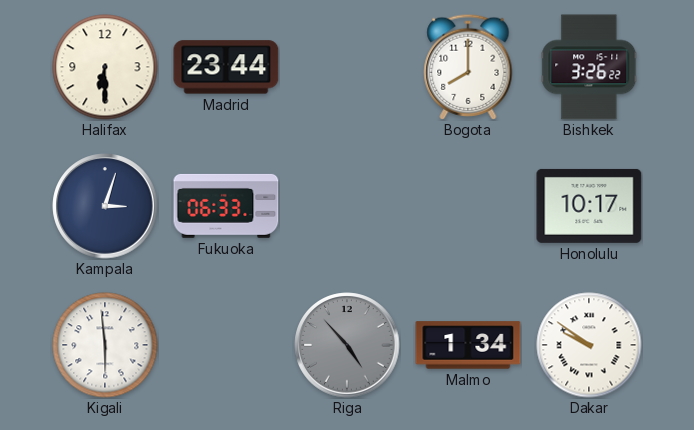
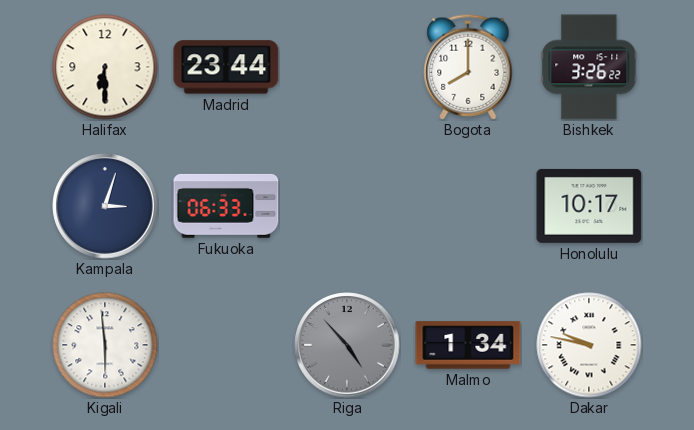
Dakar: 9:51 -> 9:47 (589, 345)
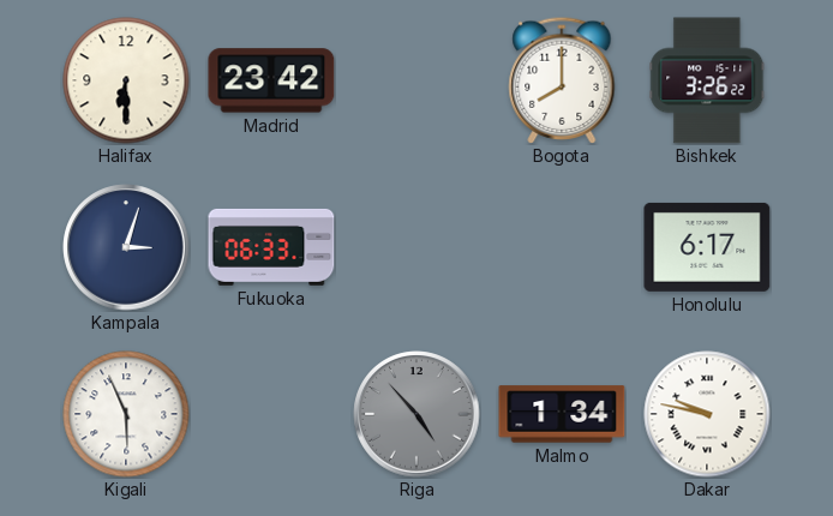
Madrid: 23:44 -> 23:42 (271, 80)
Honolulu: 10:17 -> 6:17 (707, 247)
Kigali: 5:59 -> 5:56 (126, 414)
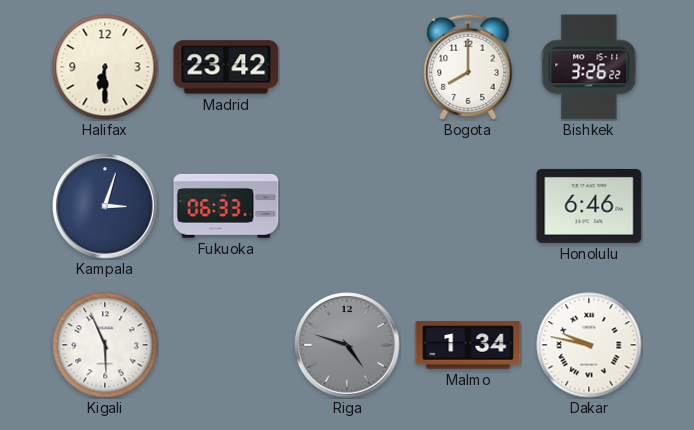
Honolulu: 6:17 -> 6:46 (589, 206)
Riga: 4:53 -> 4:48 (347, 345)
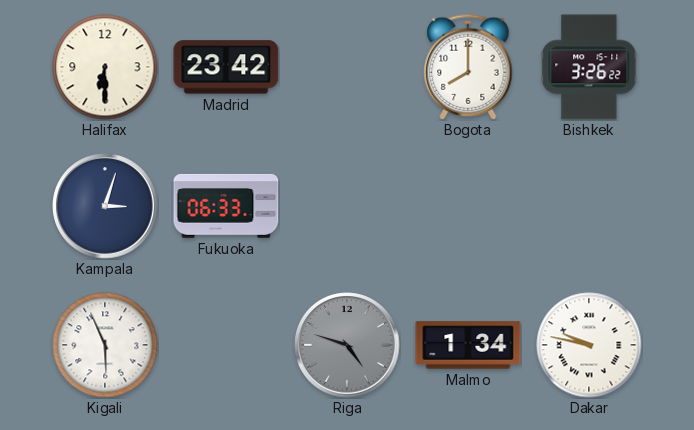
Honolulu: 6:46 -> none (589, 206)
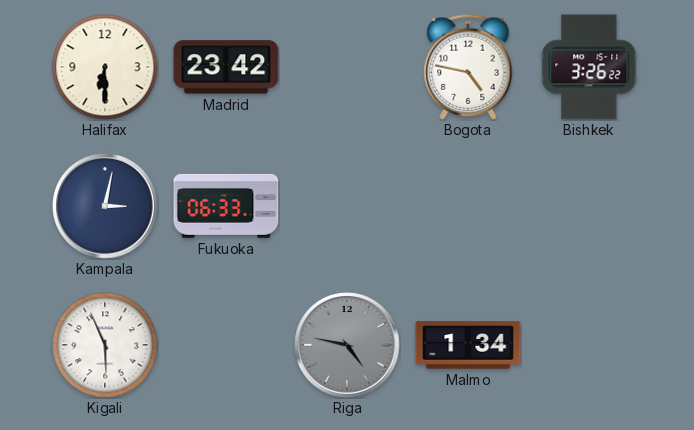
Bogota: 8:00 -> 4:47 (468, 67)
Kampala: 3:03 -> 3:02 (105, 206)
Riga: 4:48 -> 4:47 (347, 345)
Dakar: 9:47 -> none (589, 345)
